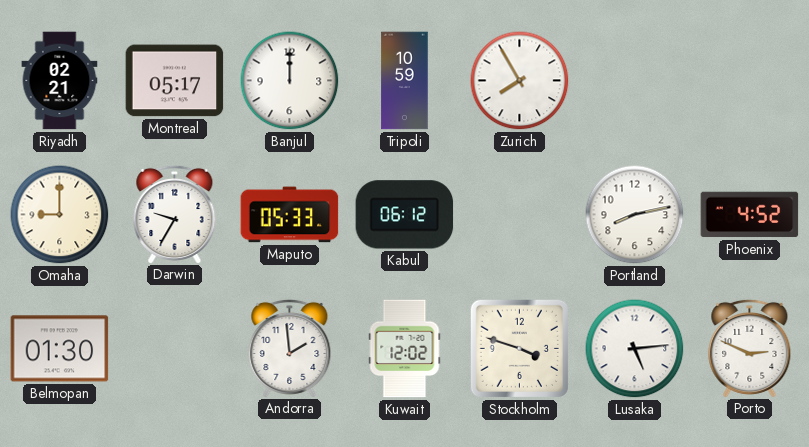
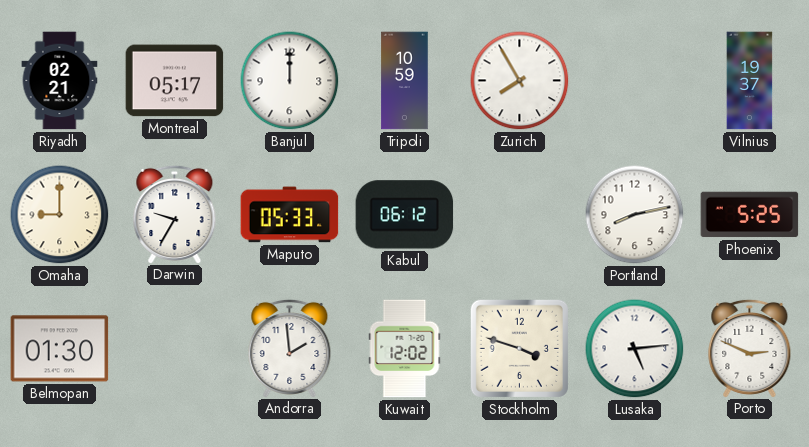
Vilnius: none -> 19:37 (750, 81)
Phoenix: 4:52 -> 5:25 (750, 215)
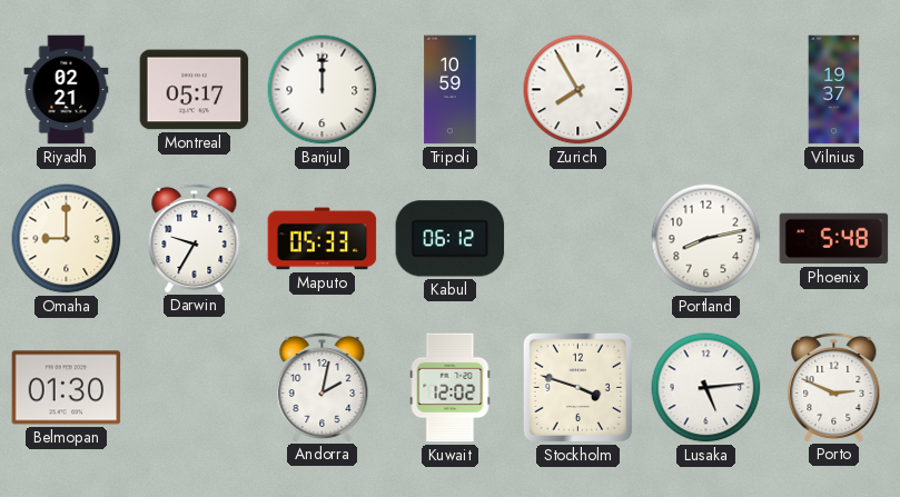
Phoenix: 5:25 -> 5:48 (834, 239)
Andorra: 1:59 -> 2:02 (323, 387)
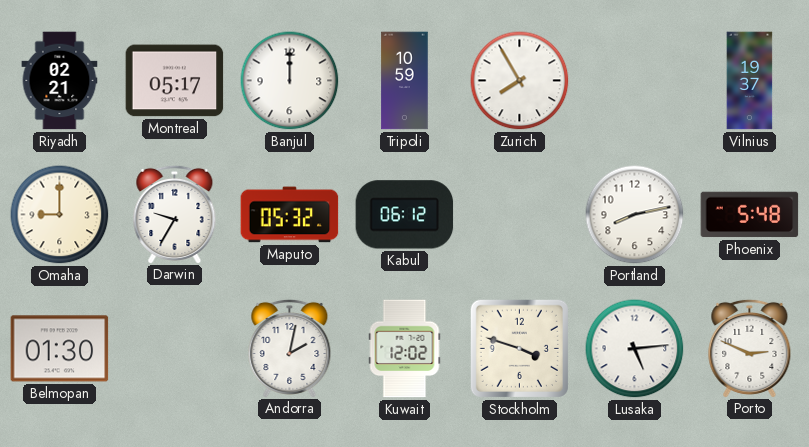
Maputo: 05:33 -> 05:32 (290, 215)
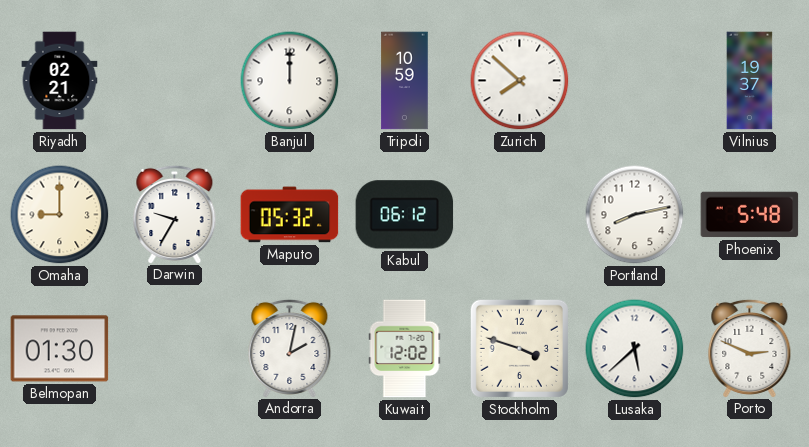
Montreal: 05:17 -> none (175, 81)
Zurich: 7:55 -> 7:52 (520, 81)
Lusaka: 5:14 -> 5:38 (635, 349)
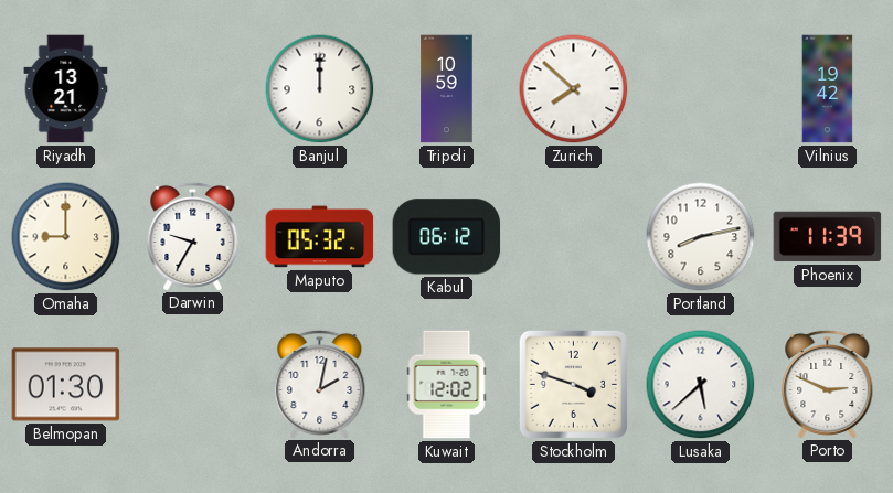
Riyadh: 02:21 -> 13:21 (66, 89)
Vilnius: 19:37 -> 19:42 (828, 89)
Phoenix: 5:48 -> 11:39 (828, 237)
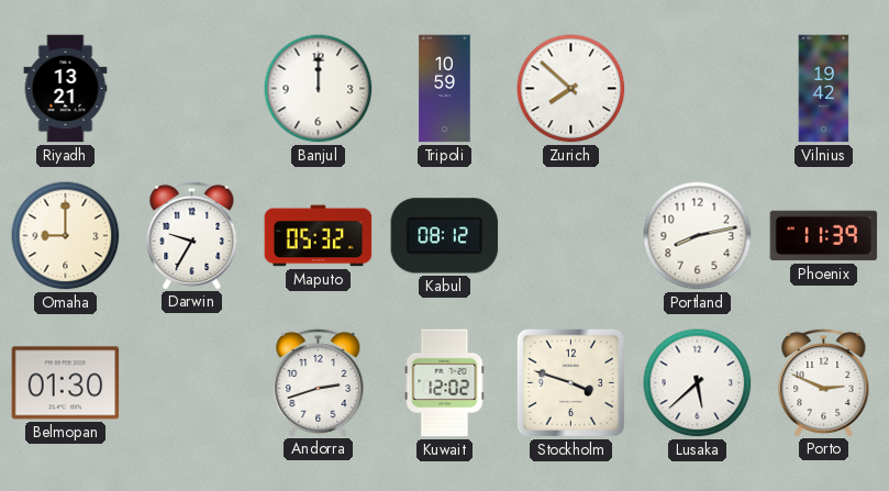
Kabul: 06:12 -> 08:12 (445, 236)
Andorra: 2:02 -> 2:42 (319, 382)
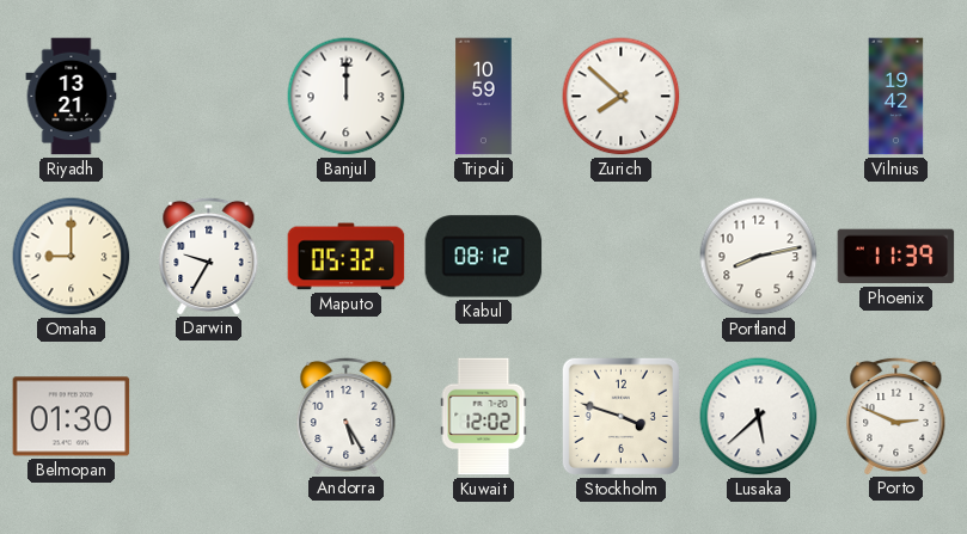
Andorra: 2:42 -> 5:25 (347, 416)
